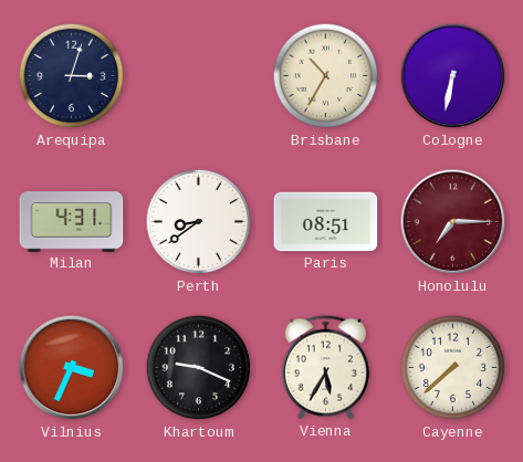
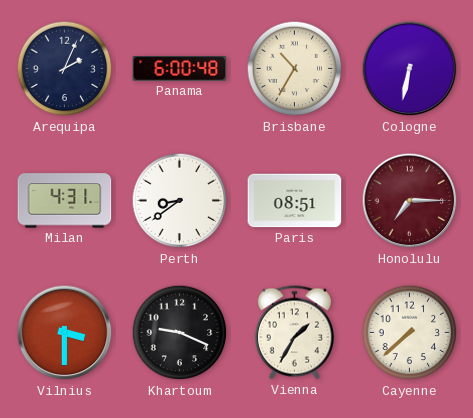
Arequipa: 3:03 -> 2:04 (65, 69)
Panama: none -> 6:00 (180, 69)
Vilnius: 3:34 -> 3:30 (65, 333)
Vienna: 5:35 -> 1:35 (294, 333)
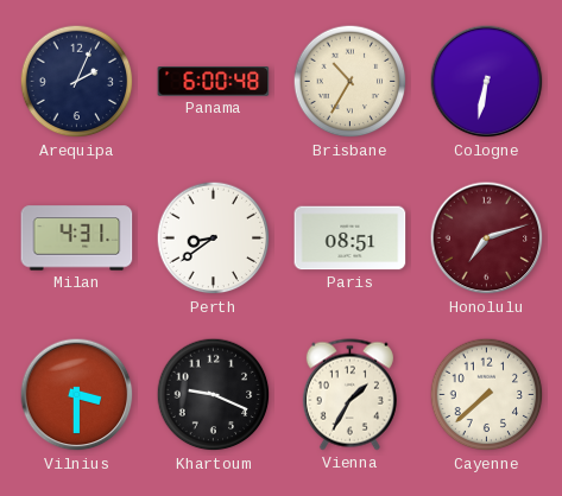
Honolulu: 7:15 -> 7:12 (487, 239)
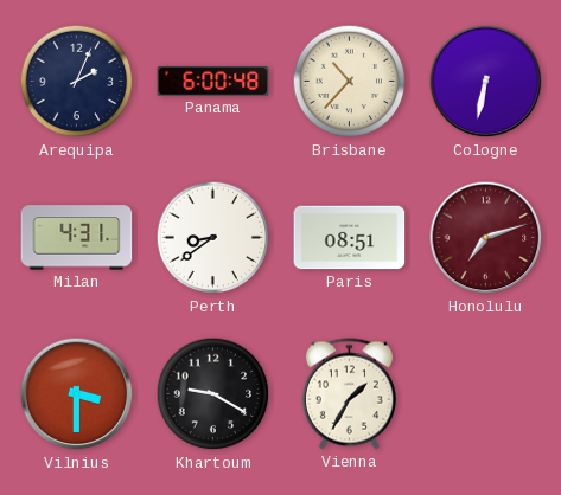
Brisbane: 10:35 -> 10:37 (350, 82)
Khartoum: 9:19 -> 9:20 (213, 394)
Cayenne: 7:38 -> none (487, 395)
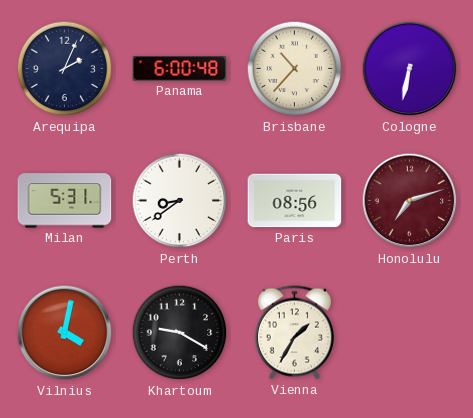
Milan: 4:31 -> 5:31 (65, 201)
Paris: 08:51 -> 08:56 (295, 201)
Vilnius: 3:30 -> 4:02 (65, 333)
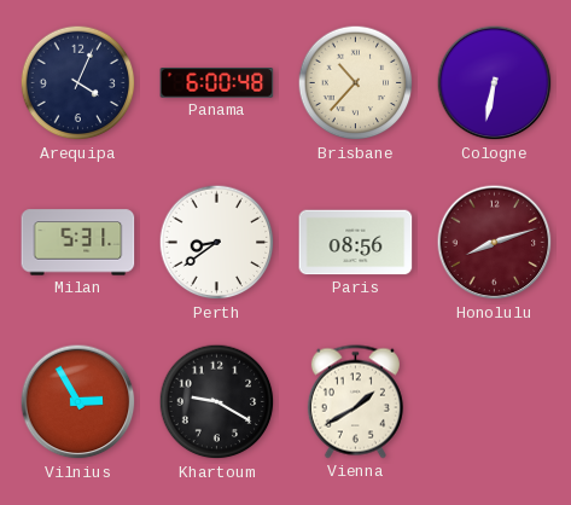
Arequipa: 2:04 -> 4:04 (78, 83)
Honolulu: 7:12 -> 8:12 (495, 243)
Vilnius: 4:02 -> 2:55 (78, 402)
Vienna: 1:35 -> 1:40 (355, 402)
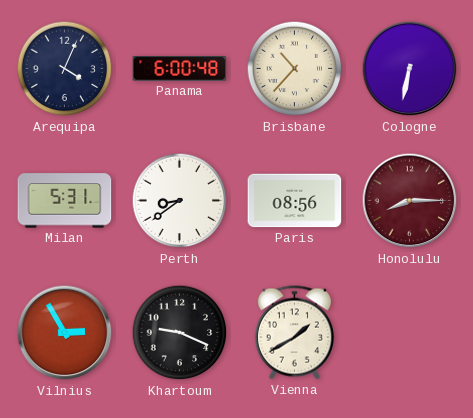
Honolulu: 8:12 -> 8:15 (410, 201)
Khartoum: 9:20 -> 9:19 (180, 333)
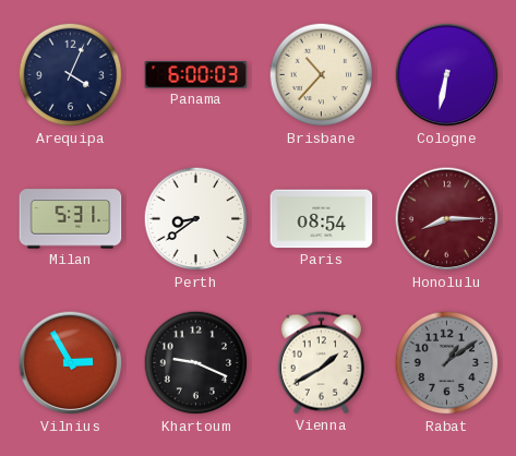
Panama: 6:00:48 -> 6:00:03 (196, 75)
Paris: 08:56 -> 08:54 (322, 219)
Rabat: none -> 1:09 (447, 363)
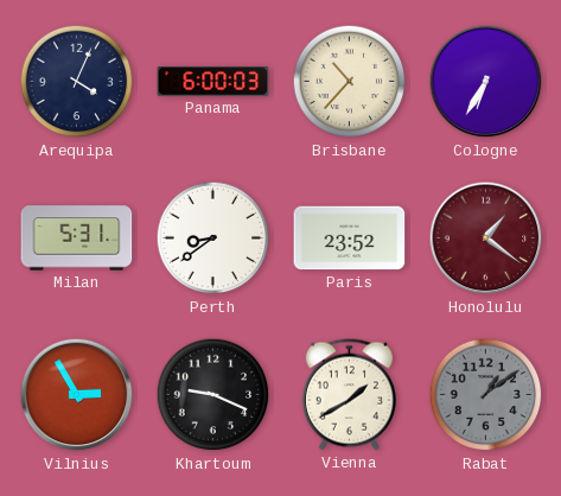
Cologne: 6:32 -> 6:35 (486, 82)
Paris: 08:54 -> 23:52 (350, 239)
Honolulu: 8:15 -> 1:21 (486, 239)
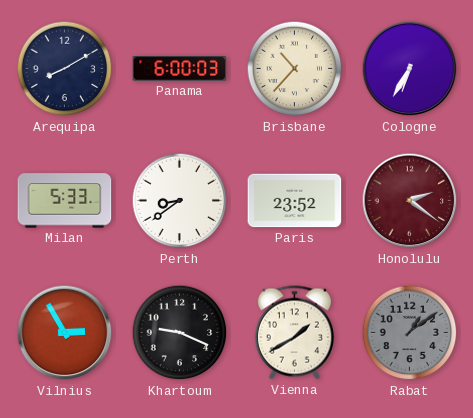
Arequipa: 4:04 -> 8:10 (65, 69)
Milan: 5:31 -> 5:33 (65, 201)
Honolulu: 1:21 -> 2:21 (410, 201)
